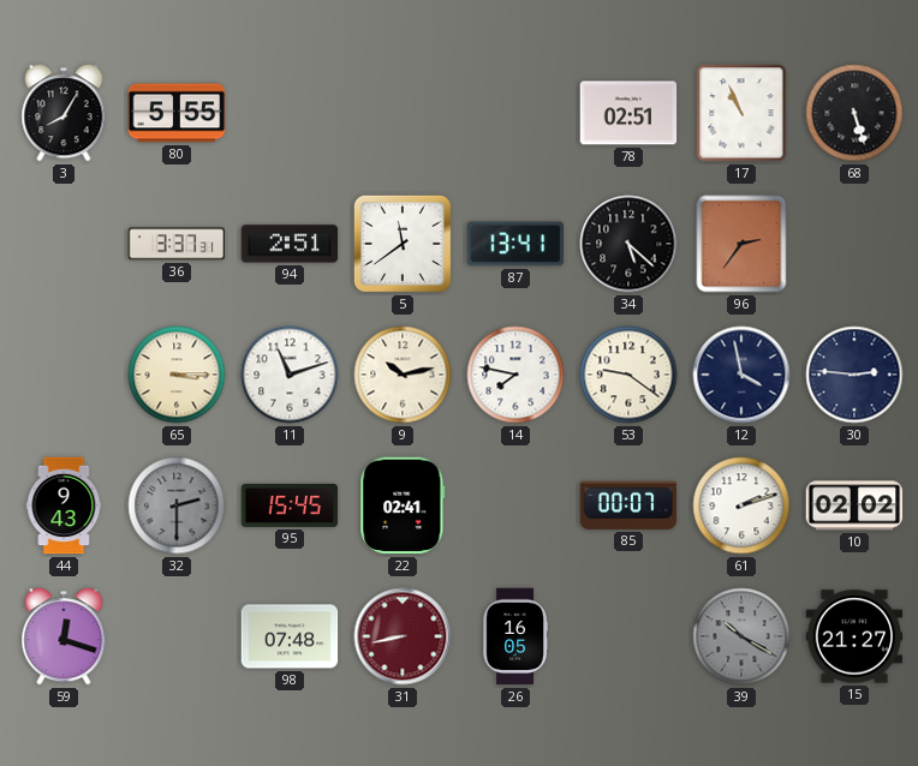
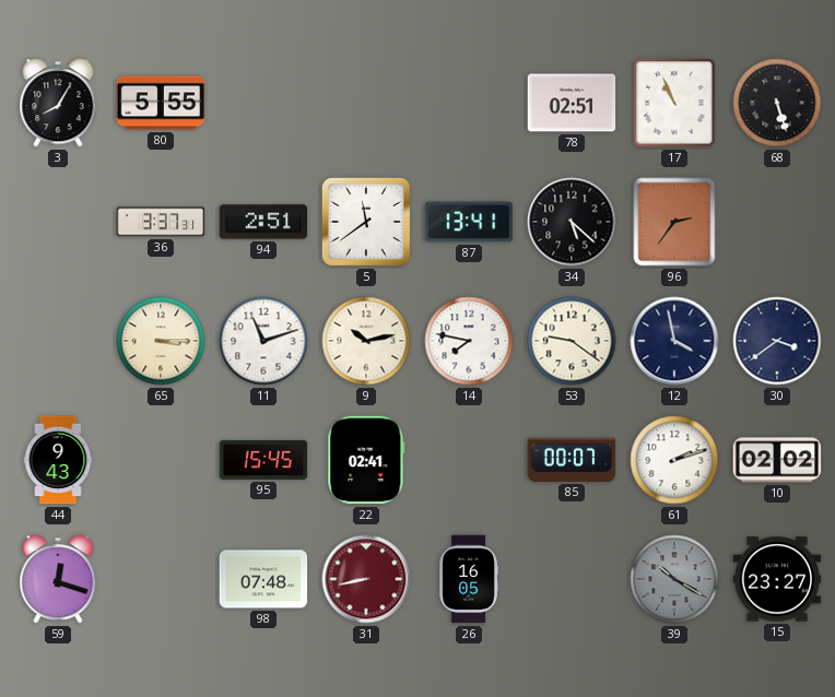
30: 2:46 -> 3:39 (777, 341)
32: 2:30 -> none (177, 505)
15: 21:27 -> 23:27 (777, 579)
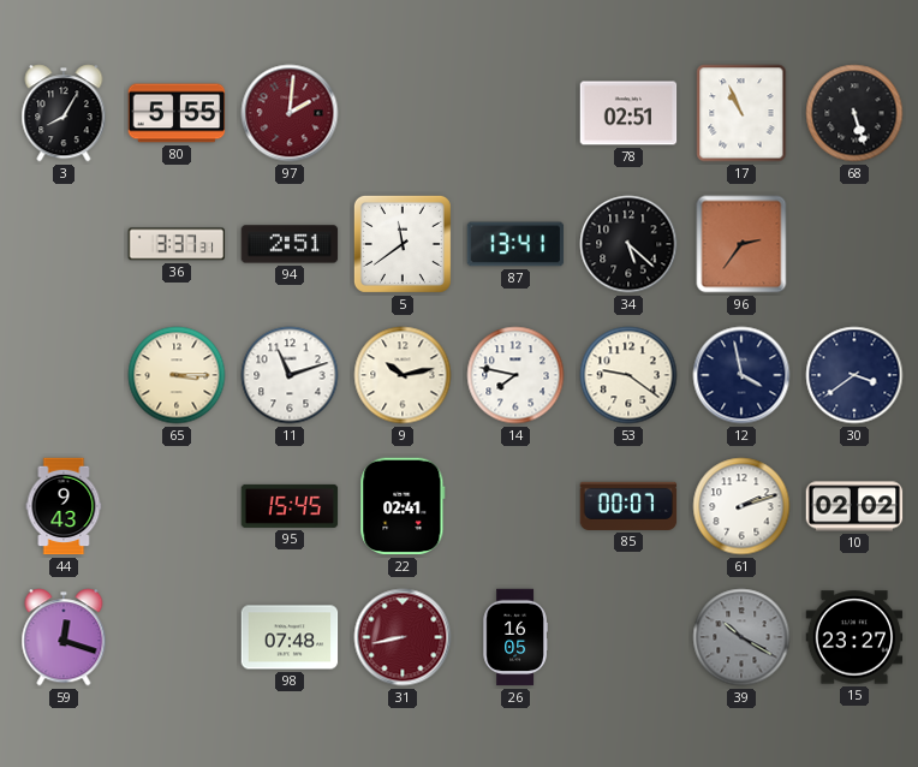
97: none -> 2:01 (290, 113)
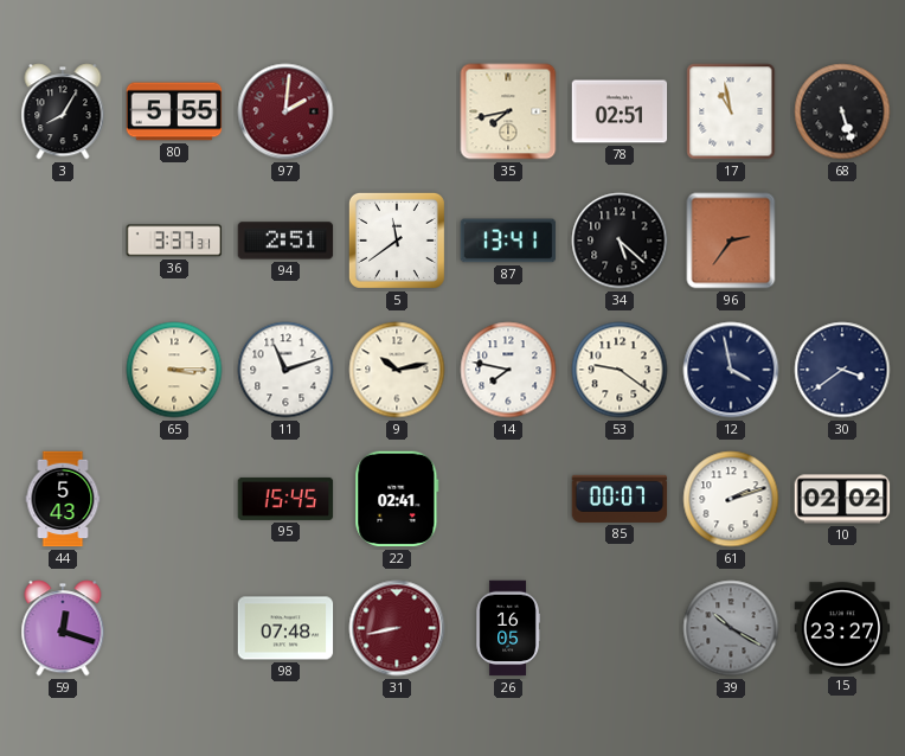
35: none -> 7:43 (508, 111)
17: 10:56 -> 10:58 (731, 111)
44: 9:43 -> 5:43 (63, 499)
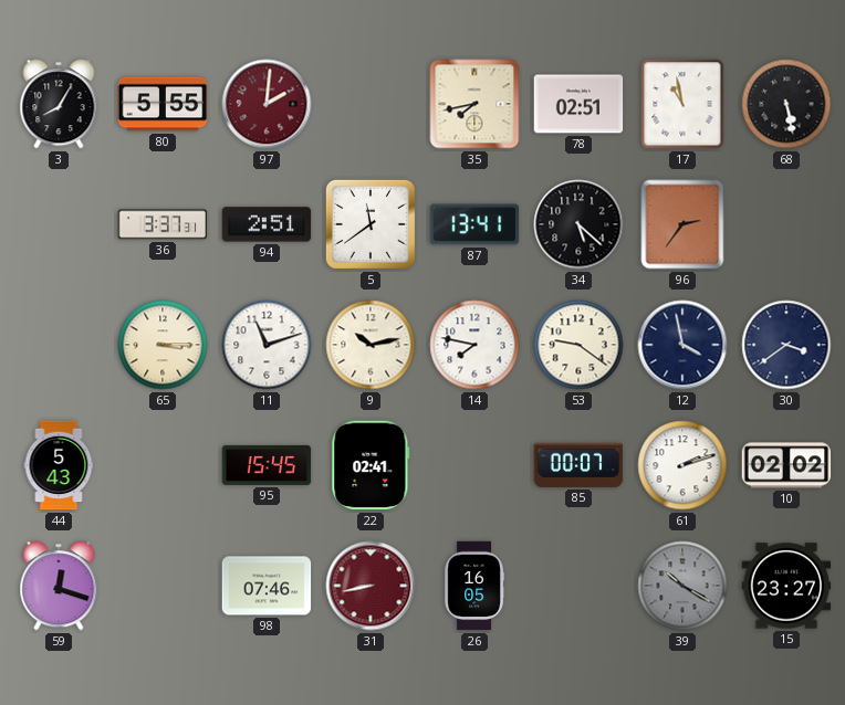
68: 5:27 -> 5:28 (786, 104)
98: 07:48 -> 07:46 (267, 586)
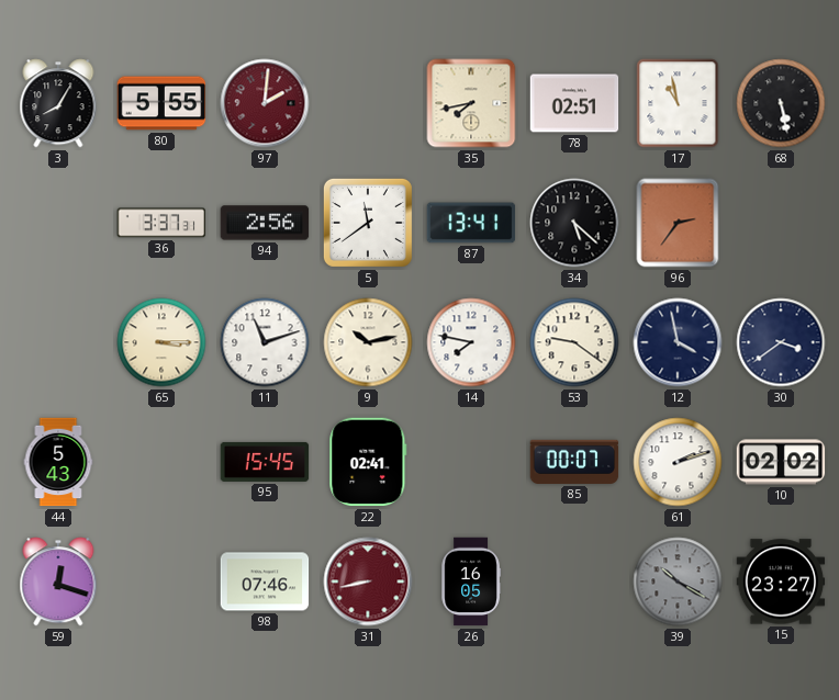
94: 2:51 -> 2:56 (265, 223)
